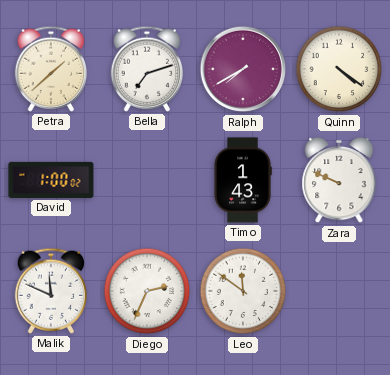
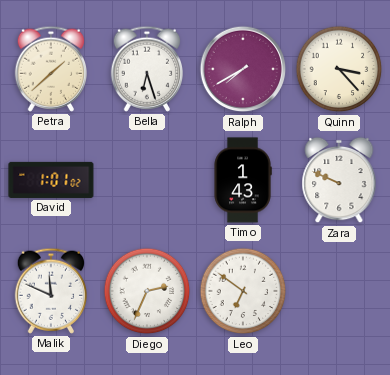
Bella: 7:12 -> 6:27 (146, 69)
Quinn: 4:21 -> 3:23 (339, 69)
David: 1:00 -> 1:01 (51, 180)
Leo: 11:51 -> 6:51 (243, 291)
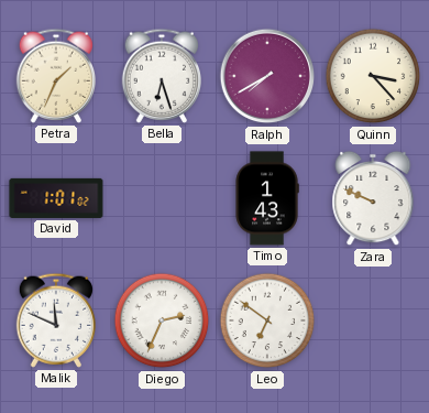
Petra: 1:38 -> 1:34 (55, 76)
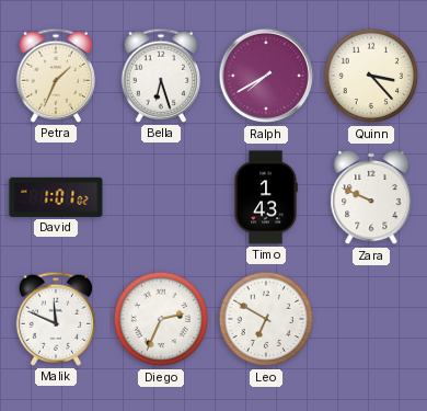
Leo: 6:51 -> 6:50 (266, 319)
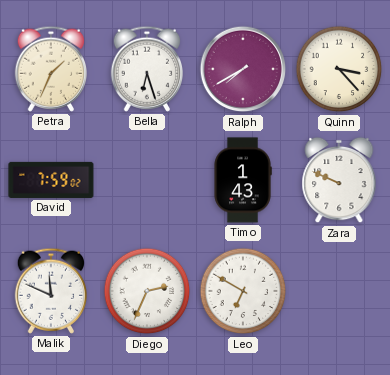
David: 1:01 -> 7:59 (51, 180)
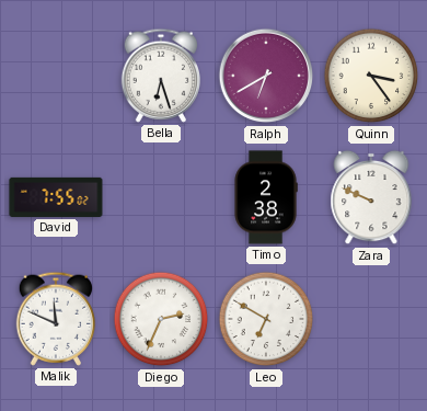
Petra: 1:34 -> none (50, 69)
Ralph: 7:40 -> 6:40 (266, 76)
Quinn: 3:23 -> 3:24 (371, 76)
David: 7:59 -> 7:55 (56, 197)
Timo: 1:43 -> 2:38 (266, 197)
